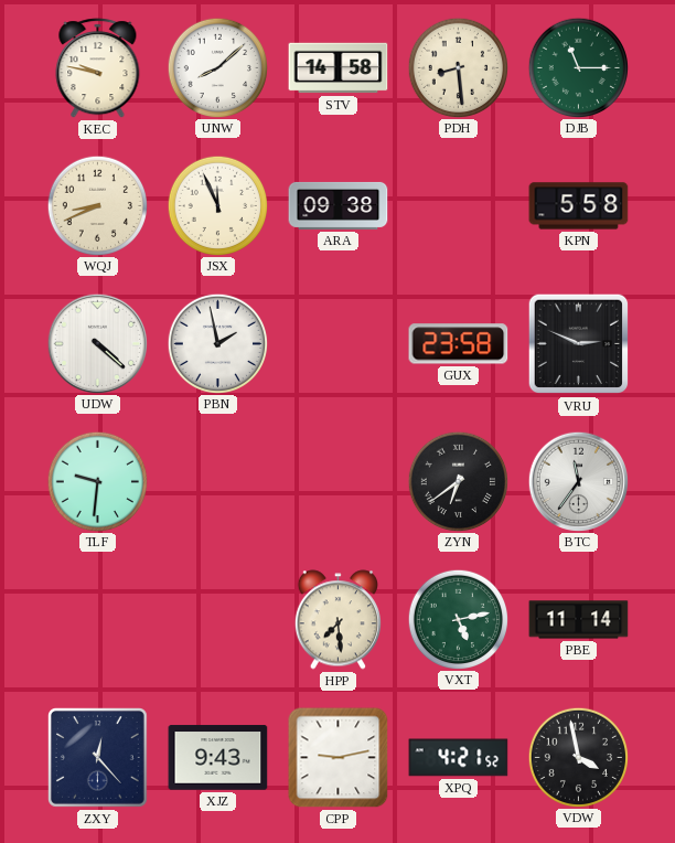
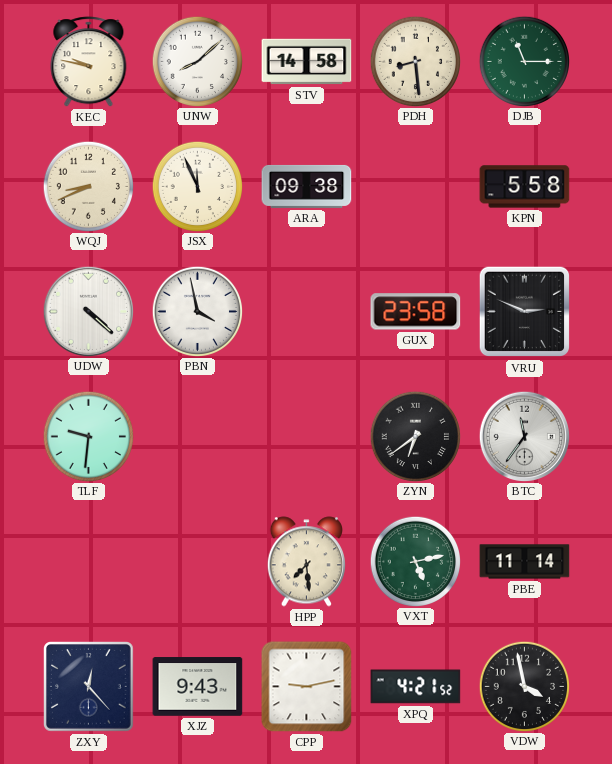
PBN: 1:58 -> 3:58 (197, 311)
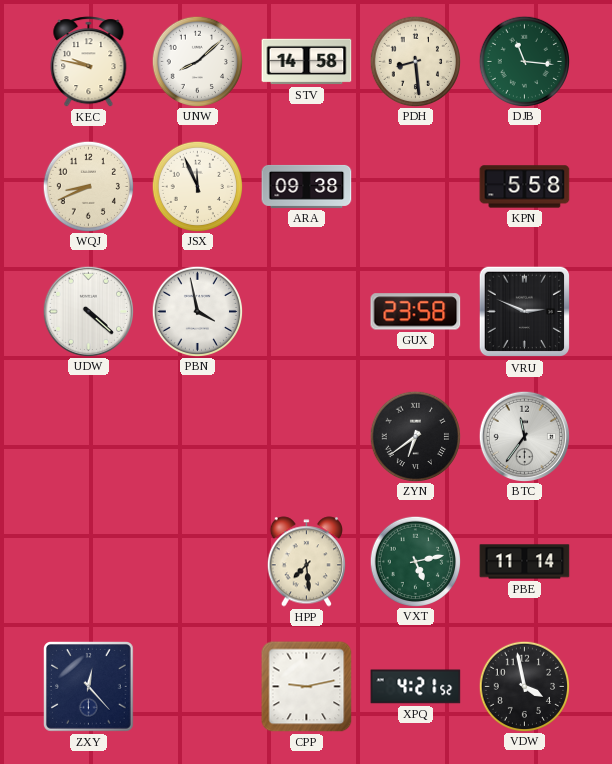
DJB: 11:15 -> 11:16 (524, 61)
TLF: 9:31 -> none (88, 436)
XJZ: 9:43 -> none (198, 687)
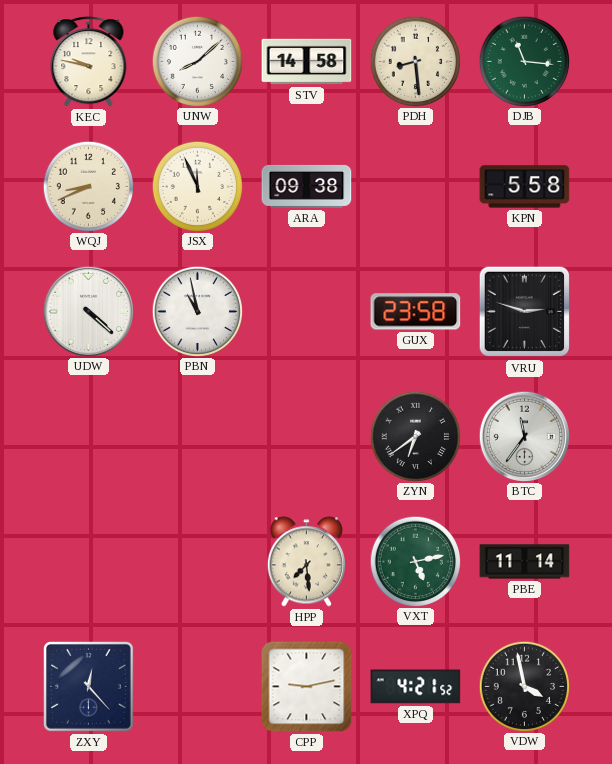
PBN: 3:58 -> 10:58 (197, 311)
VRU: 2:49 -> 2:48 (525, 312)
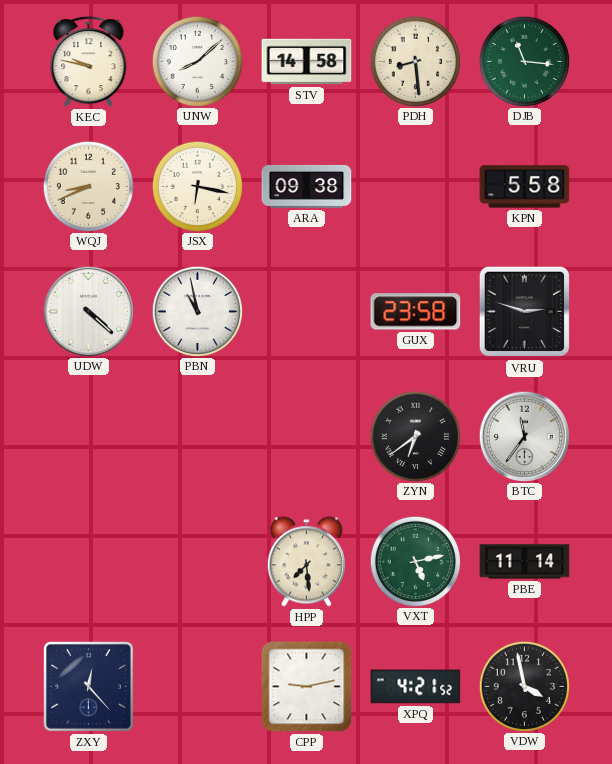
JSX: 11:56 -> 6:17 (197, 186)
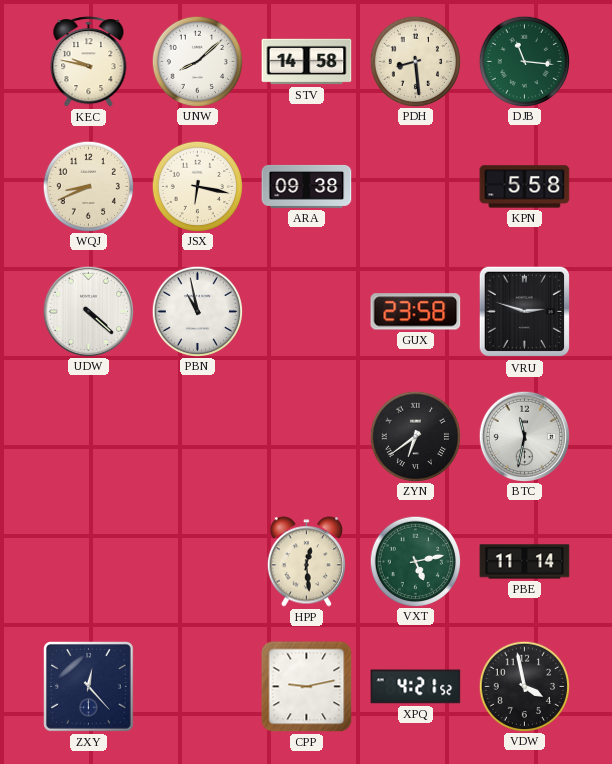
BTC: 11:36 -> 11:32 (524, 436)
HPP: 7:29 -> 12:29 (306, 562)
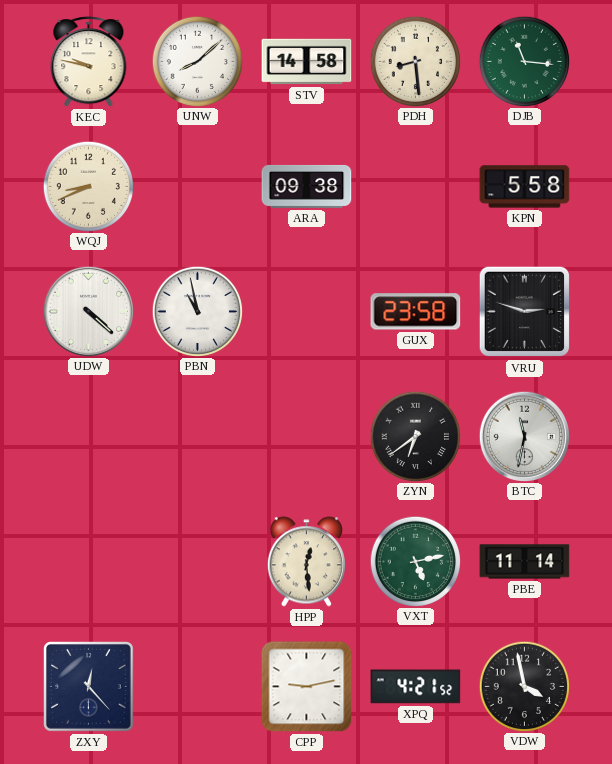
JSX: 6:17 -> none (197, 186)
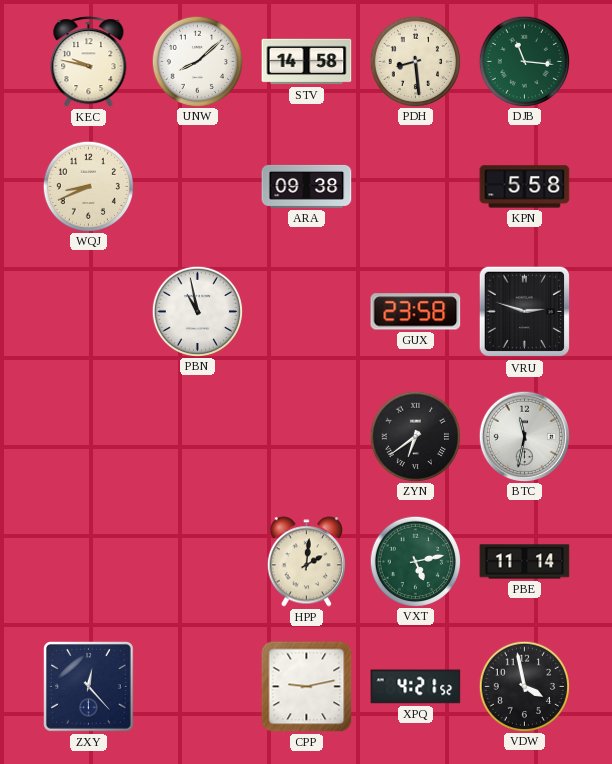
UDW: 4:22 -> none (88, 311)
HPP: 12:29 -> 2:01 (306, 562)
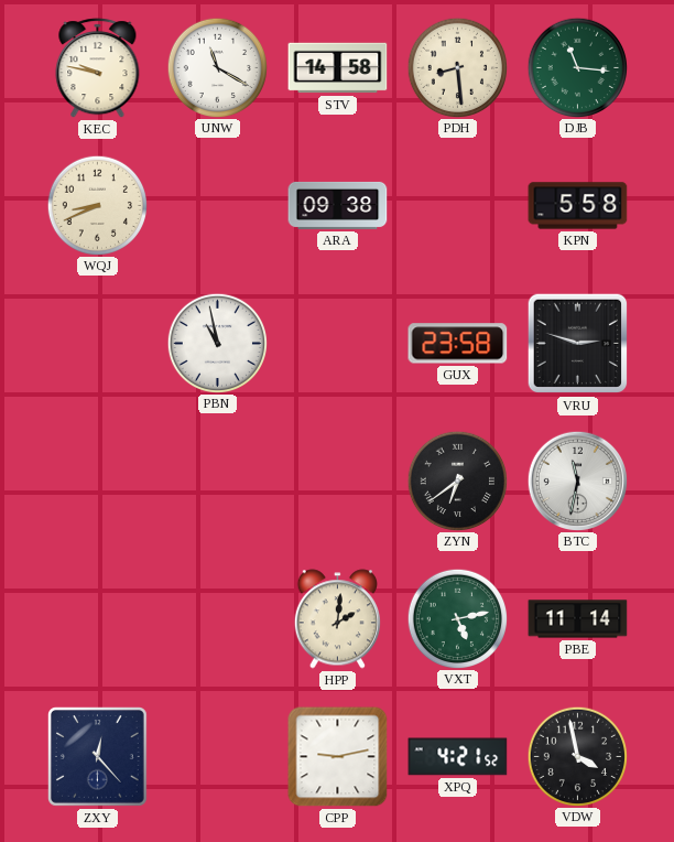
UNW: 8:08 -> 11:20 (217, 67)
